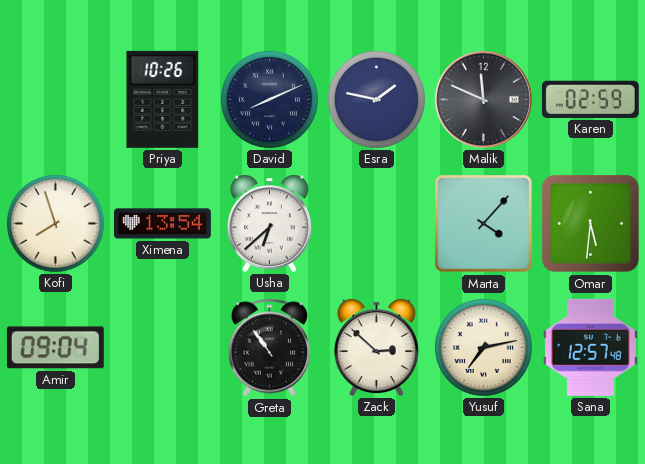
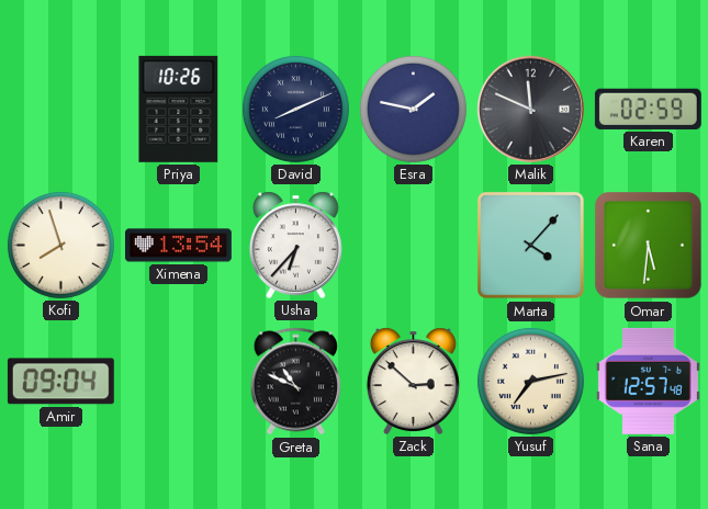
Usha: 6:38 -> 6:37 (295, 245)
Greta: 10:54 -> 10:49 (296, 382)
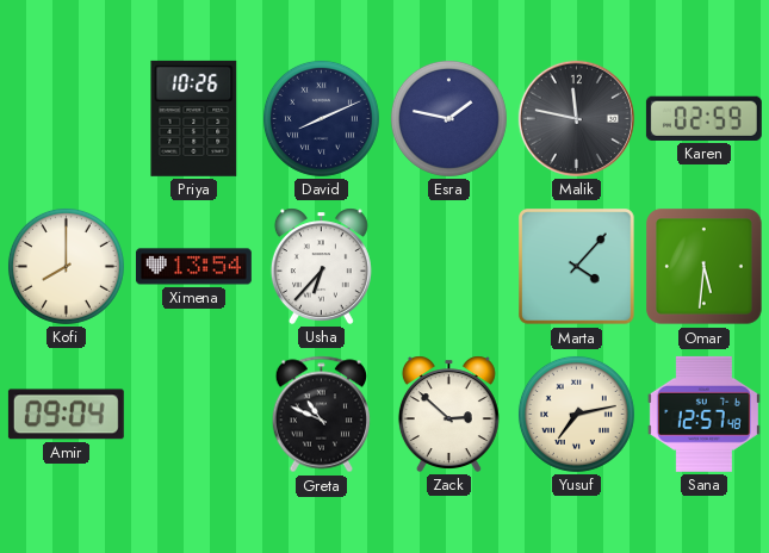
Malik: 11:49 -> 11:47 (576, 118)
Kofi: 7:57 -> 8:00 (66, 266)
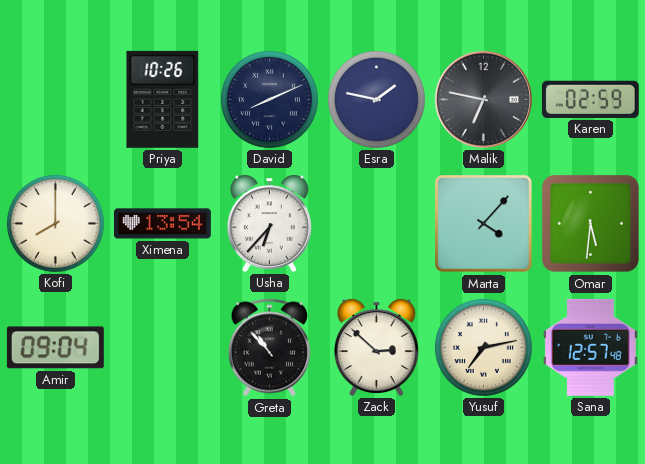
Malik: 11:47 -> 6:47 (483, 99)
Greta: 10:49 -> 10:53 (270, 348)
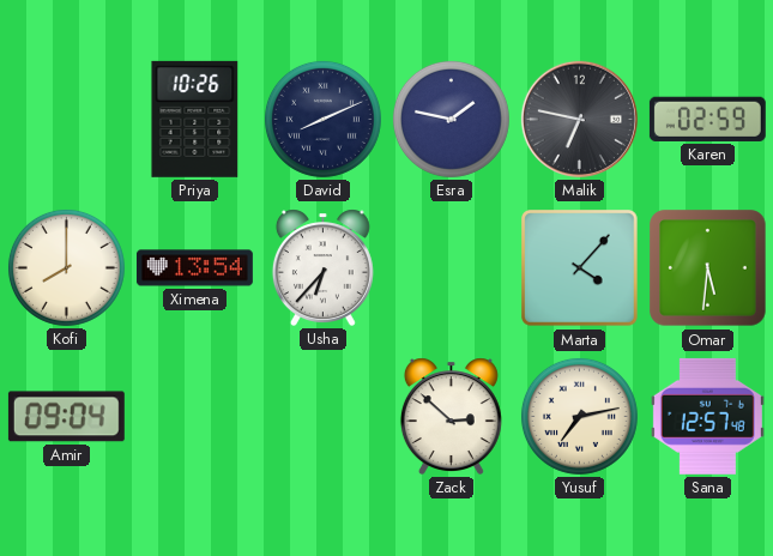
Greta: 10:53 -> none (270, 348)
